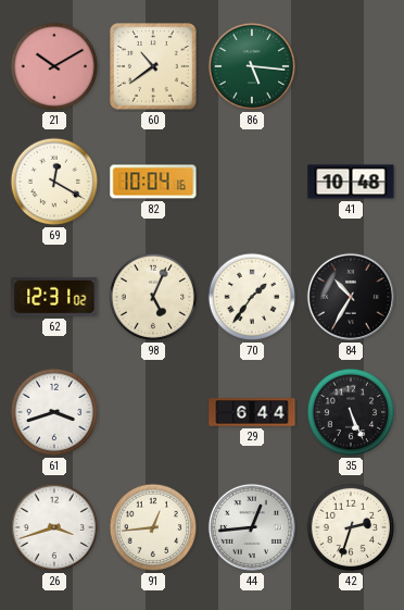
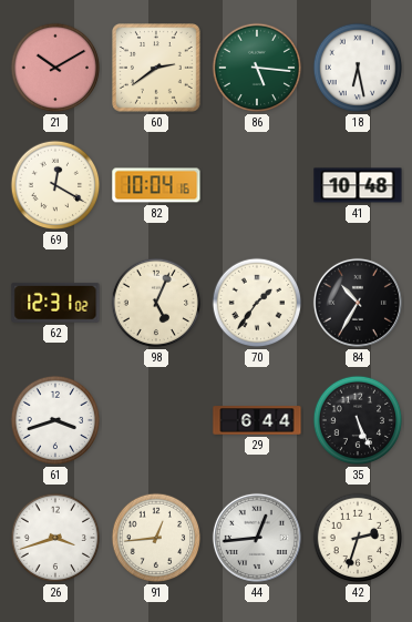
60: 10:39 -> 2:39 (157, 69)
18: none -> 6:28 (358, 68)
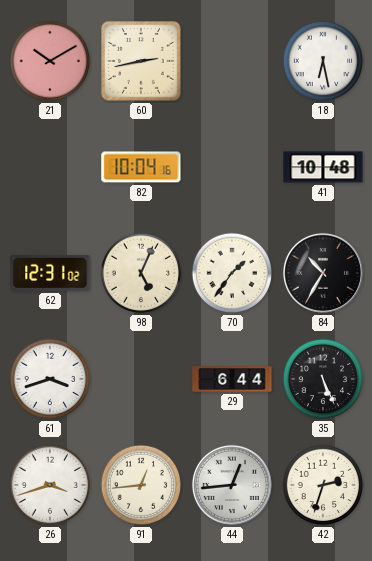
60: 2:39 -> 2:43 (142, 62)
86: 5:16 -> none (257, 68)
69: 12:20 -> none (55, 185)
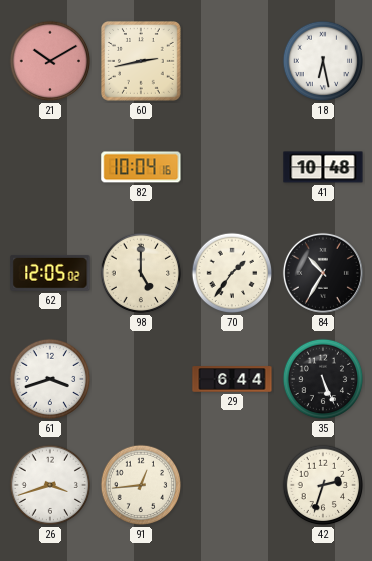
62: 12:31 -> 12:05 (50, 273)
98: 5:04 -> 5:00 (141, 273)
44: 12:44 -> none (232, 485)
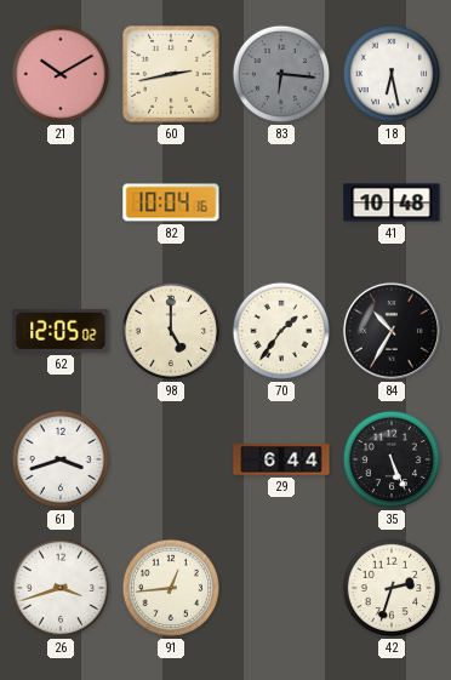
83: none -> 6:16 (281, 74)
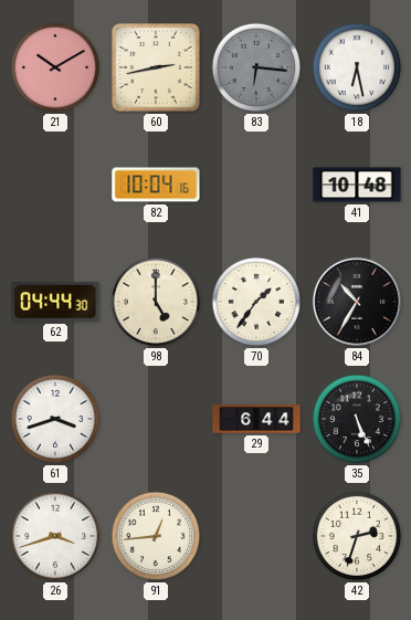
62: 12:05 -> 04:44 (55, 302)
